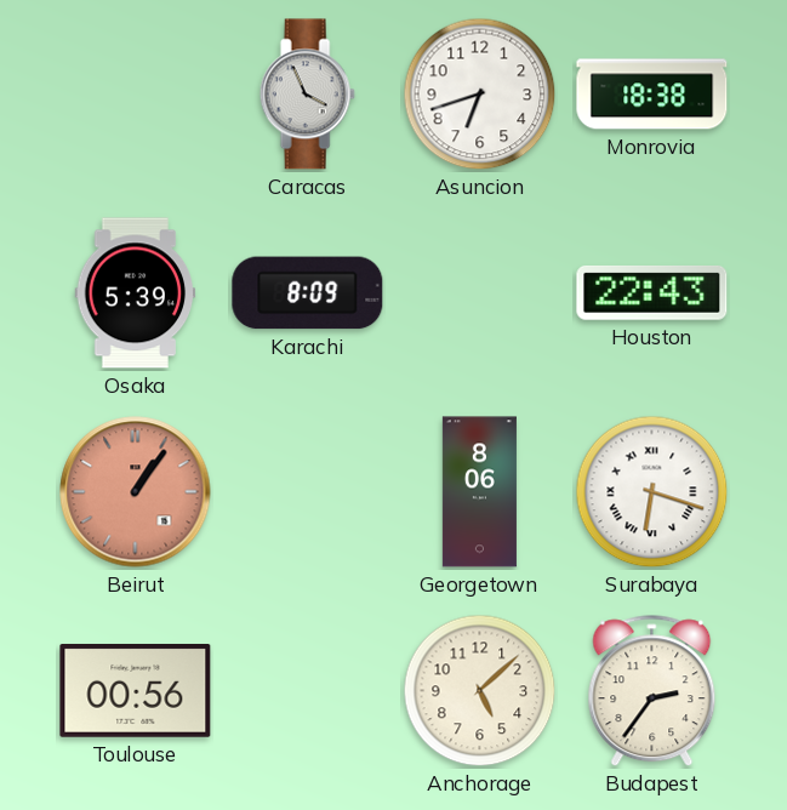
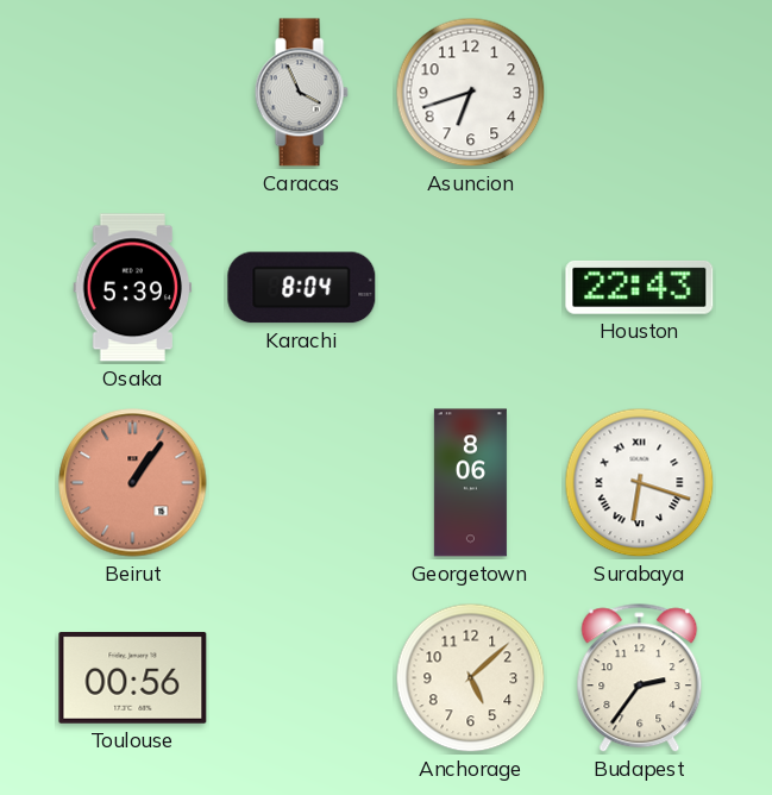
Monrovia: 18:38 -> none (652, 95)
Karachi: 8:09 -> 8:04 (302, 288)
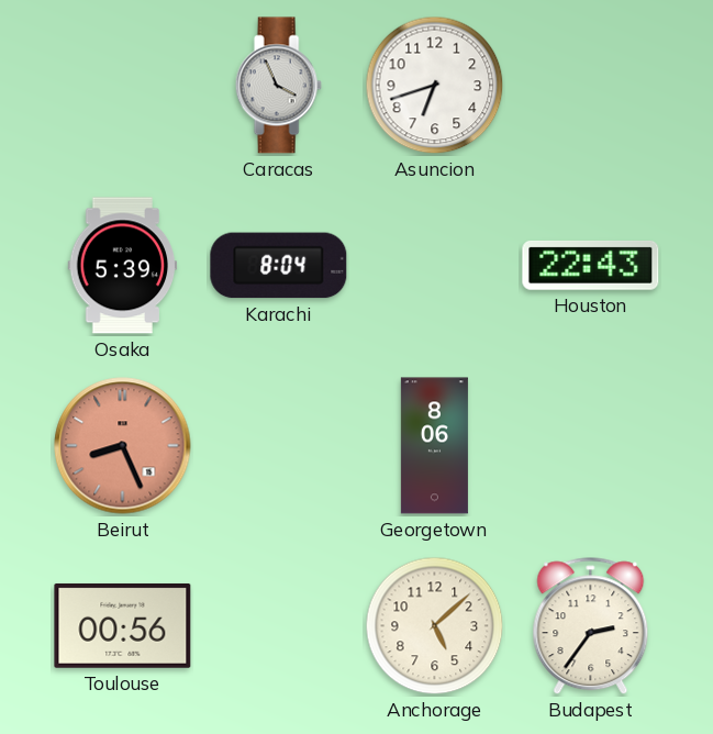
Beirut: 1:06 -> 8:26 (123, 446)
Surabaya: 6:18 -> none (640, 483)
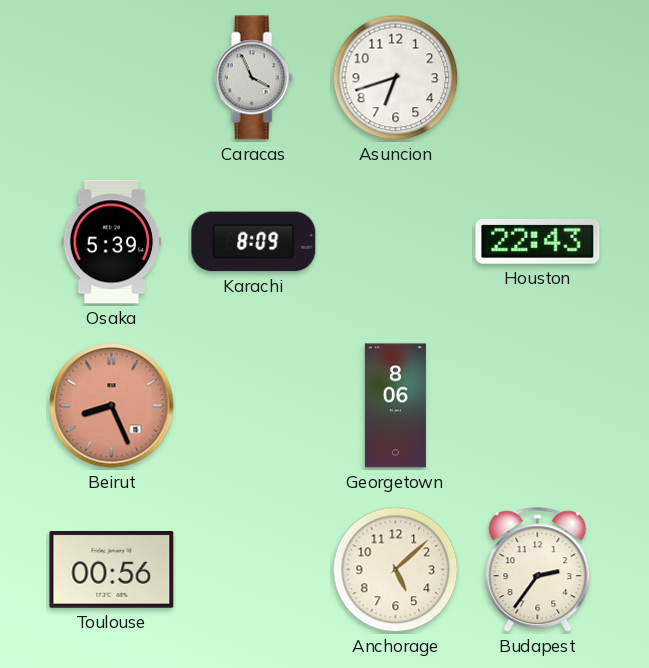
Karachi: 8:04 -> 8:09 (254, 242)
